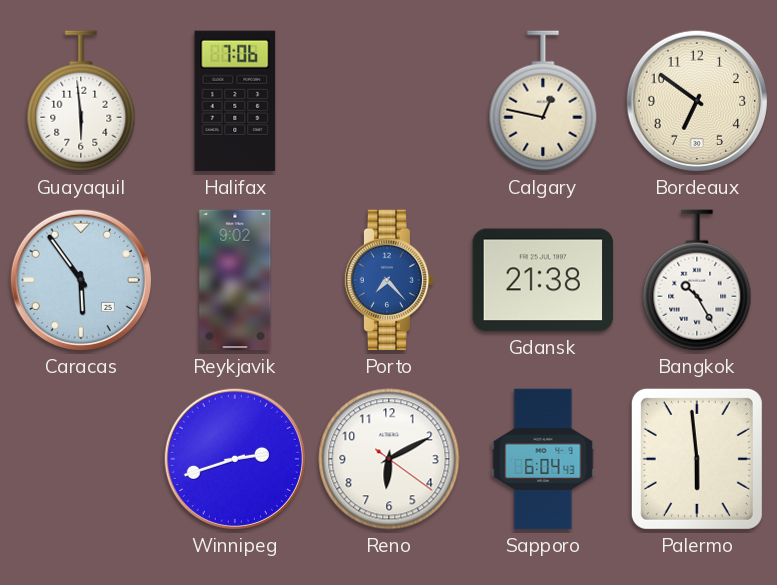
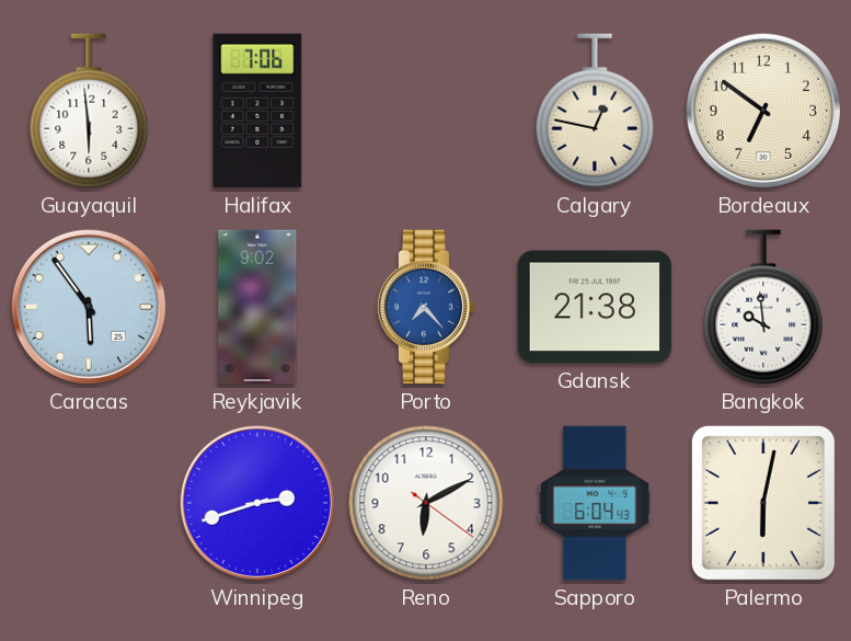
Bangkok: 10:25 -> 9:59 (763, 307)
Palermo: 5:59 -> 6:02 (763, 503)
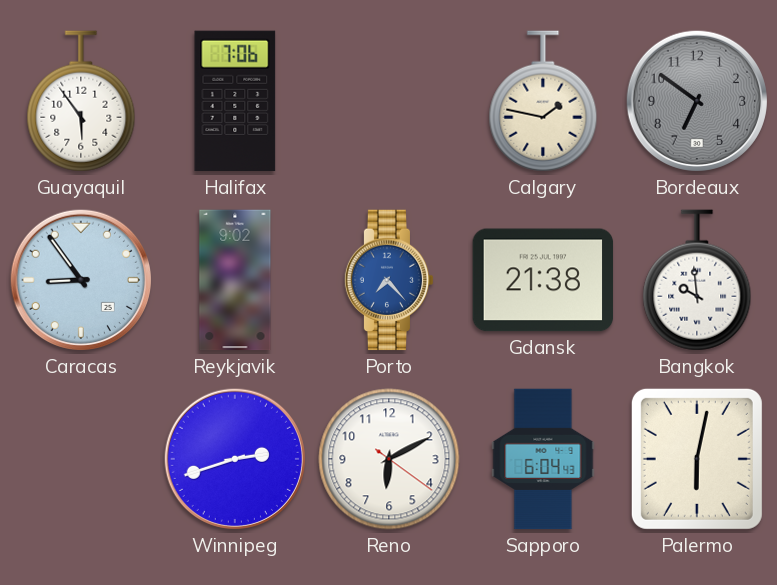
Guayaquil: 5:59 -> 5:54 (81, 101)
Calgary: 12:47 -> 1:47 (543, 101)
Bordeaux dial: cream -> grey (697, 101)
Caracas: 5:54 -> 8:54 (81, 280)
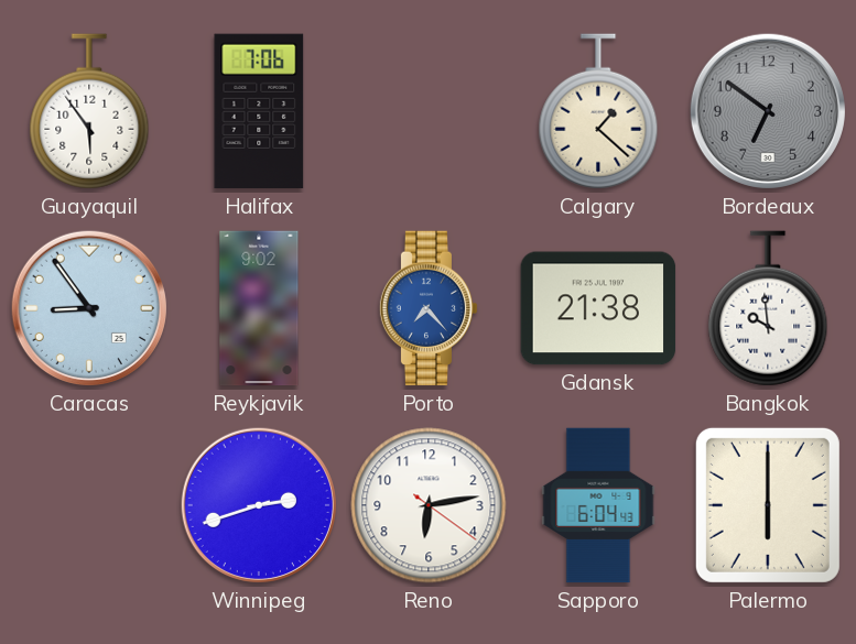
Calgary: 1:47 -> 1:22 (598, 111)
Reno: 6:10 -> 6:13 (429, 505)
Palermo: 6:02 -> 6:00 (768, 505)
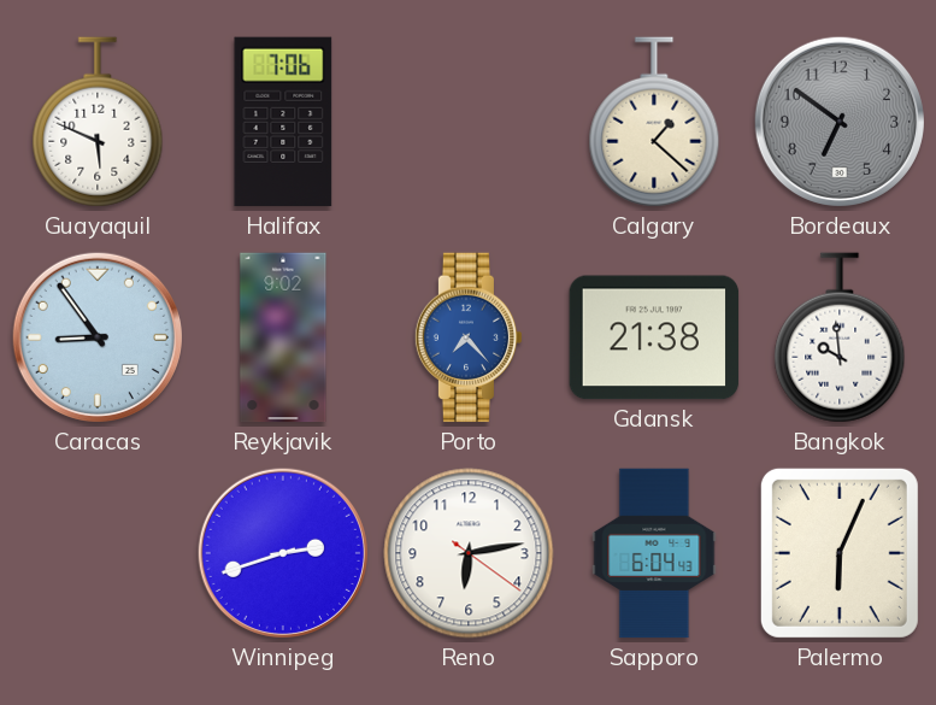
Guayaquil: 5:54 -> 5:49 (98, 122)
Palermo: 6:00 -> 6:04 (840, 553)
